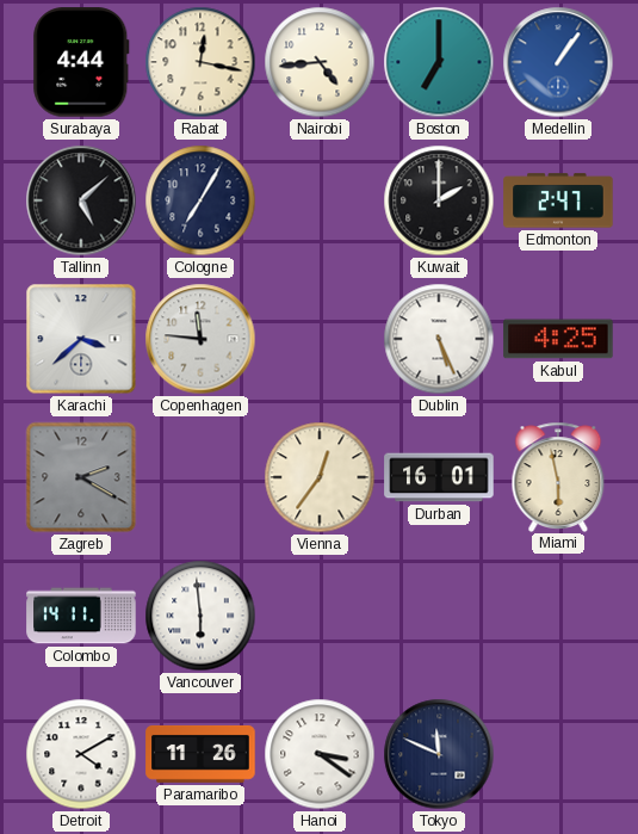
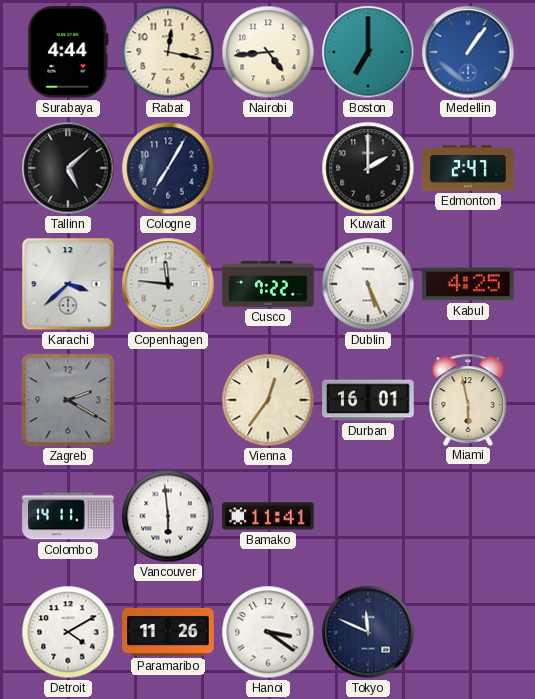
Cusco: none -> 7:22 (268, 284)
Bamako: none -> 11:41 (268, 516)
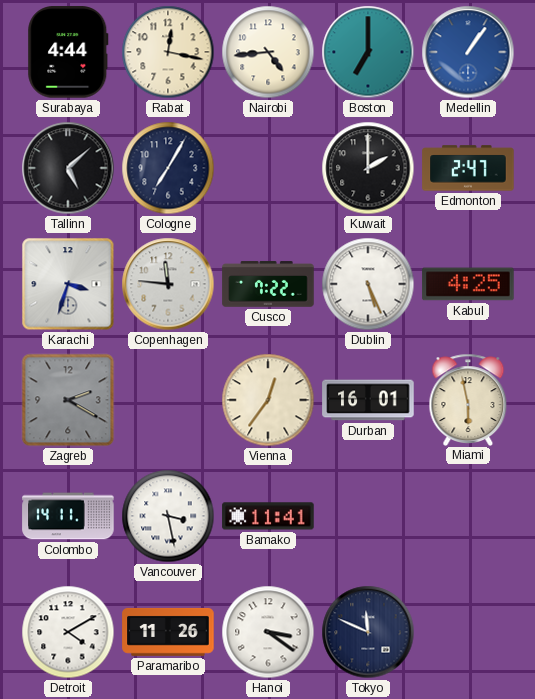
Karachi: 3:38 -> 3:33 (68, 284)
Vancouver: 5:59 -> 3:28 (168, 516)
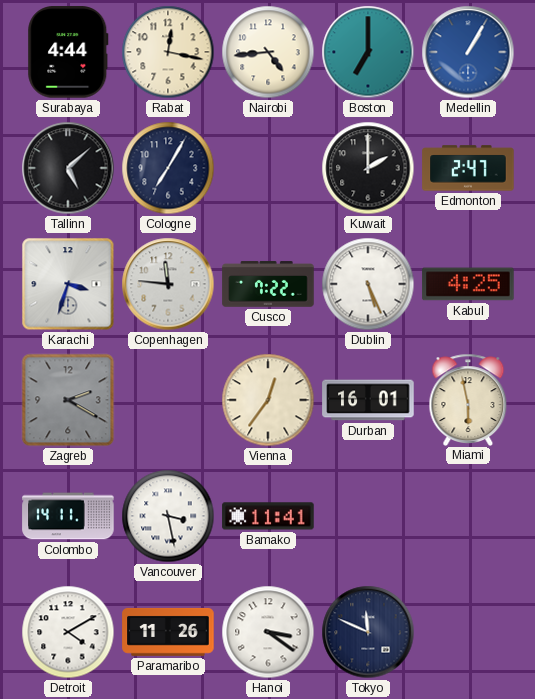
Medellin: 1:06 -> 1:05 (468, 52)
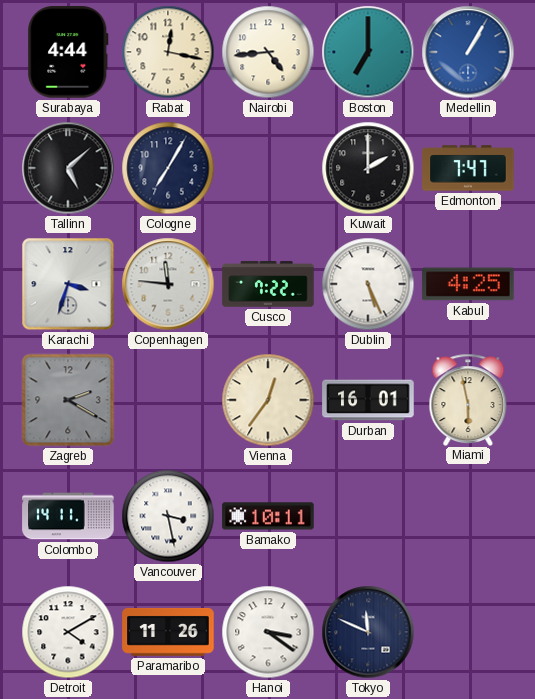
Edmonton: 2:47 -> 7:47 (468, 168)
Bamako: 11:41 -> 10:11 (268, 516)
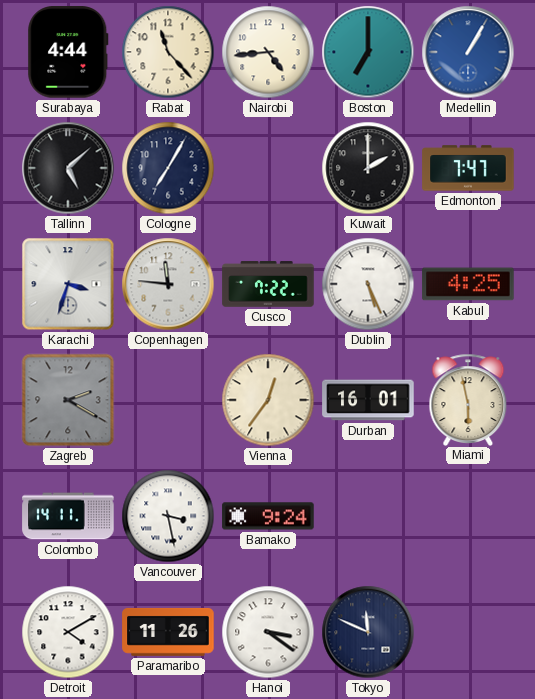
Rabat: 12:17 -> 11:23 (168, 52)
Bamako: 10:11 -> 9:24 (268, 516)
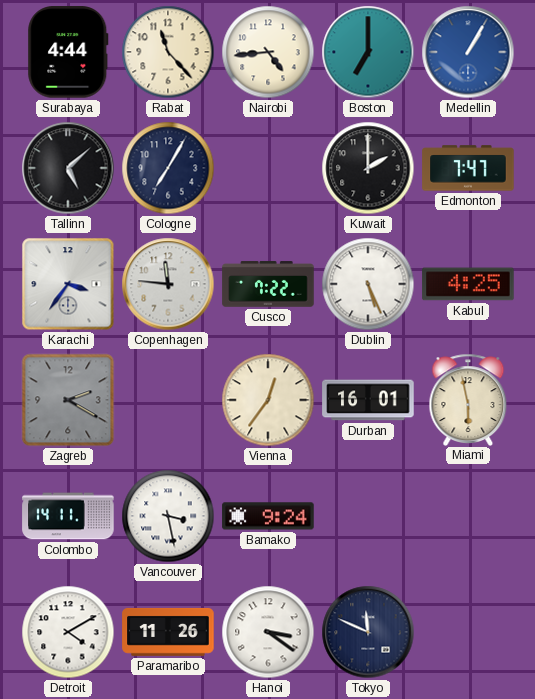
Karachi: 3:33 -> 3:36 (68, 284)
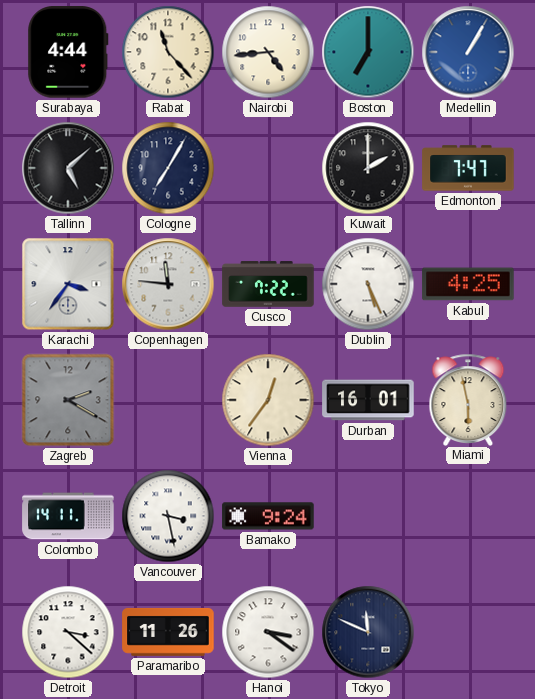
Detroit: 4:10 -> 3:22 (68, 632)
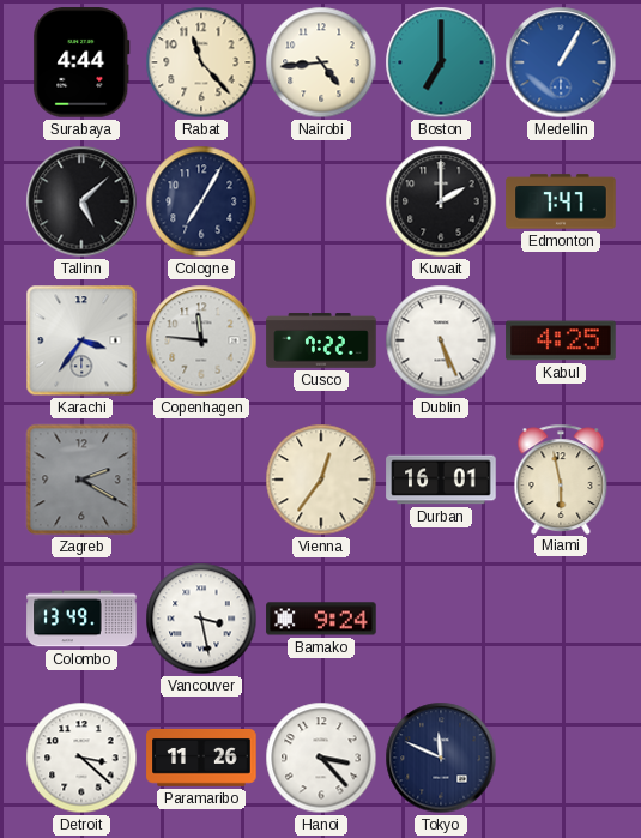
Colombo: 14:11 -> 13:49 (81, 619)
Hanoi: 3:21 -> 3:23 (321, 758)
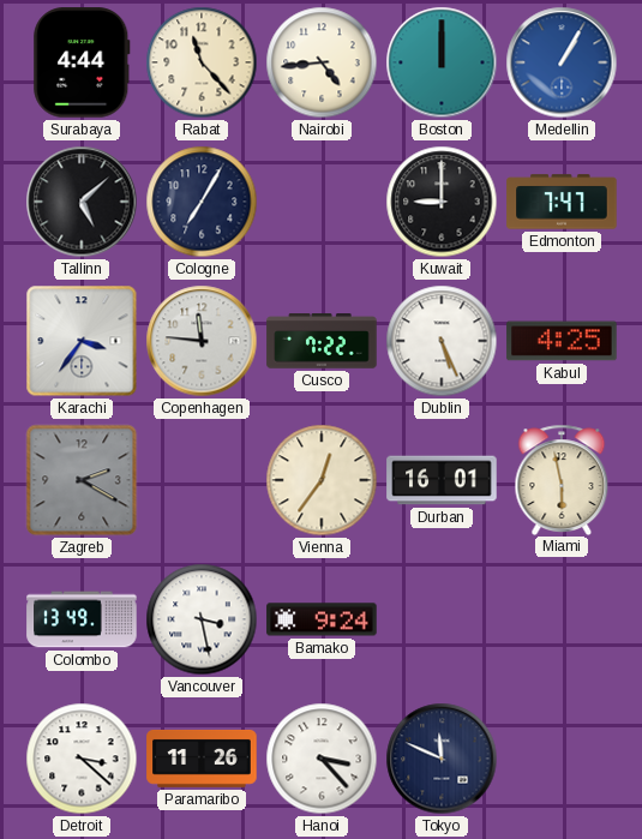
Boston: 7:00 -> 12:00 (442, 62)
Kuwait: 2:00 -> 9:00 (442, 202)
